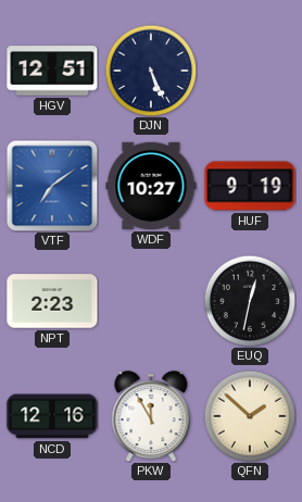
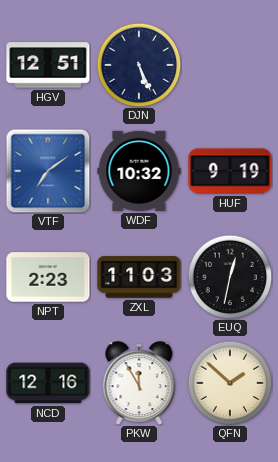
WDF: 10:27 -> 10:32 (139, 171)
ZXL: none -> 11:03 (139, 277)
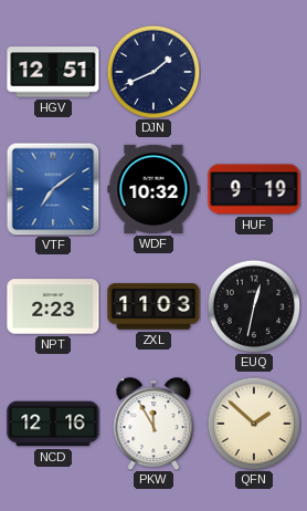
DJN: 5:26 -> 1:41 (153, 72)
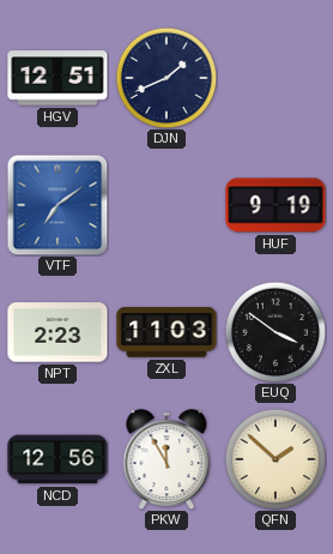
WDF: 10:32 -> none (153, 189)
EUQ: 12:32 -> 3:51 (276, 332)
NCD: 12:16 -> 12:56 (57, 459)
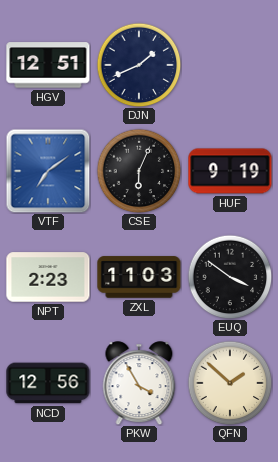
CSE: none -> 6:04 (139, 171)
PKW: 11:55 -> 3:55 (139, 383)
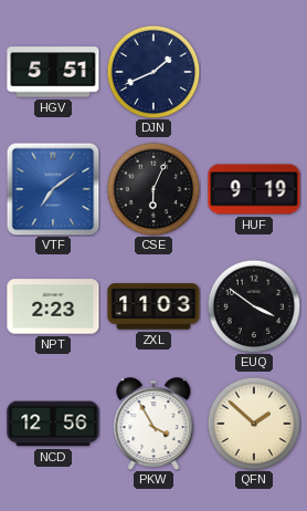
HGV: 12:51 -> 5:51 (53, 72)
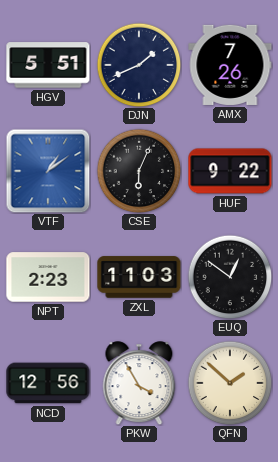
AMX: none -> 7:26 (230, 65)
VTF: 7:09 -> 1:09 (48, 171)
HUF: 9:19 -> 9:22 (230, 171)
EUQ: 3:51 -> 12:51 (230, 277)
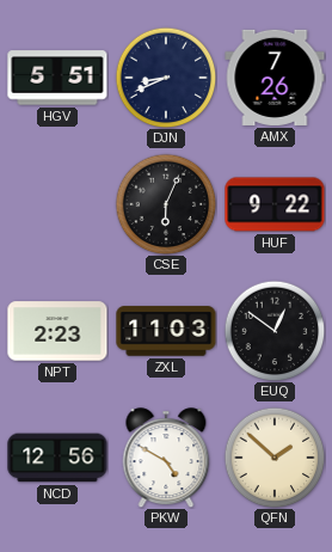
DJN: 1:41 -> 8:41 (166, 78)
VTF: 1:09 -> none (48, 171)
PKW: 3:55 -> 4:50 (166, 458)
